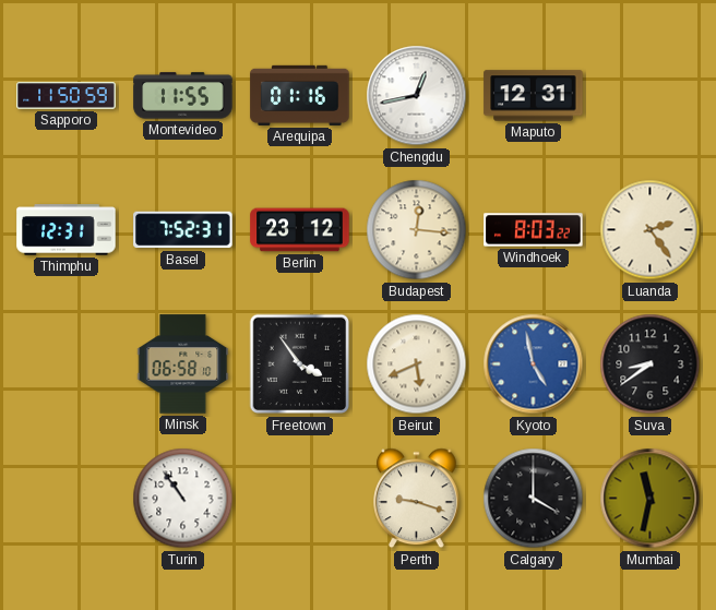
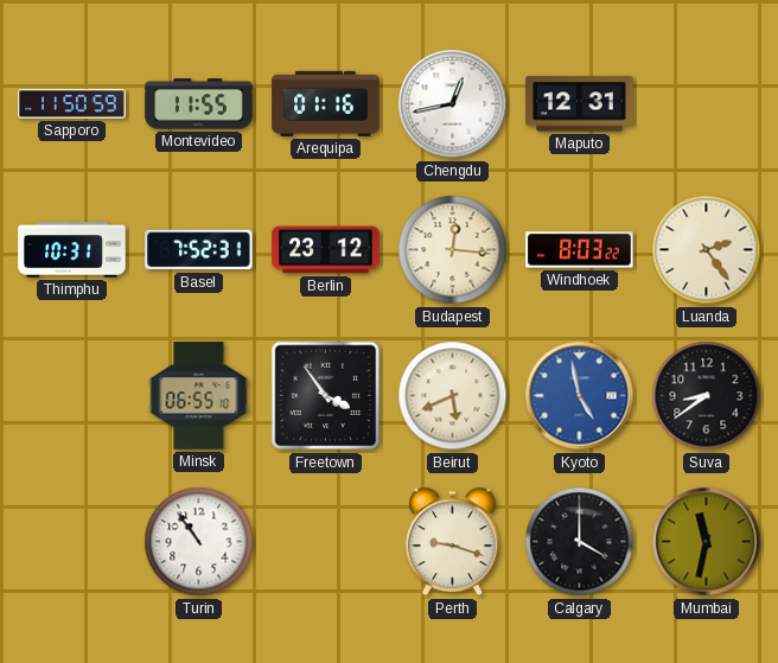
Thimphu: 12:31 -> 10:31 (72, 250)
Minsk: 06:58 -> 06:55 (199, 396)
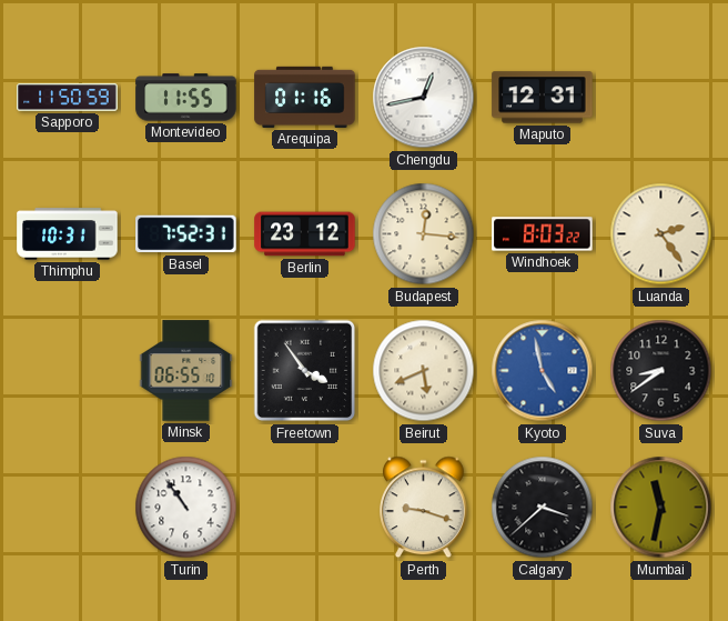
Calgary: 4:00 -> 3:38 (543, 508)
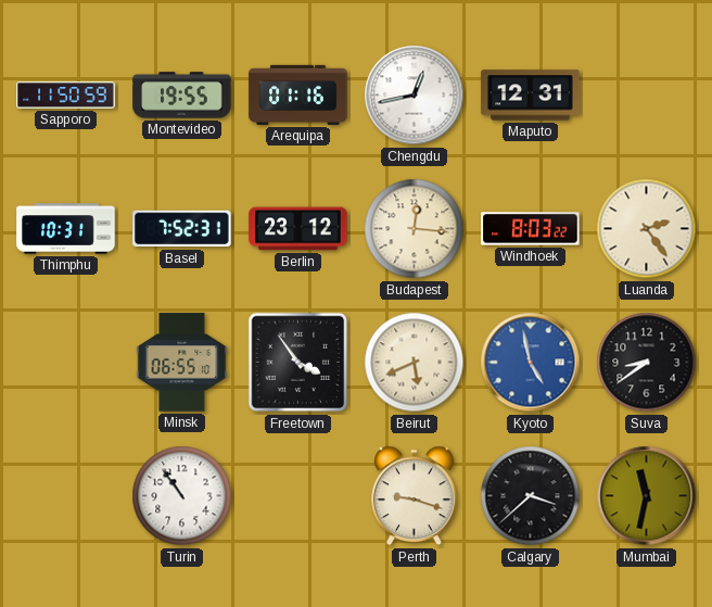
Montevideo: 11:55 -> 19:55 (182, 96)
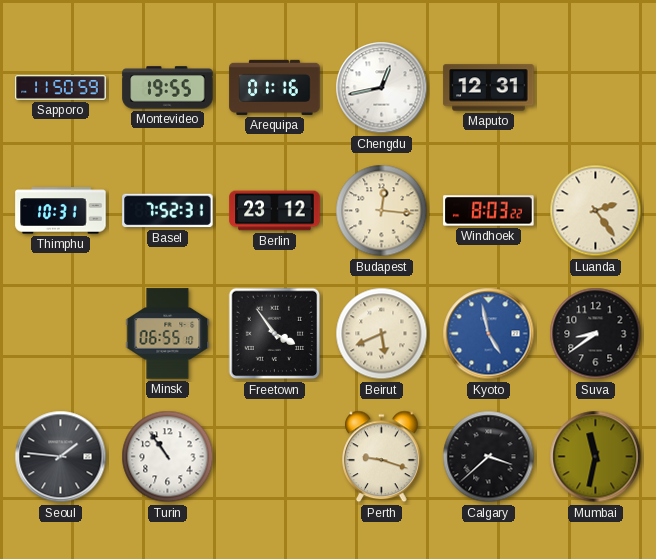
Seoul: none -> 1:46 (61, 457)
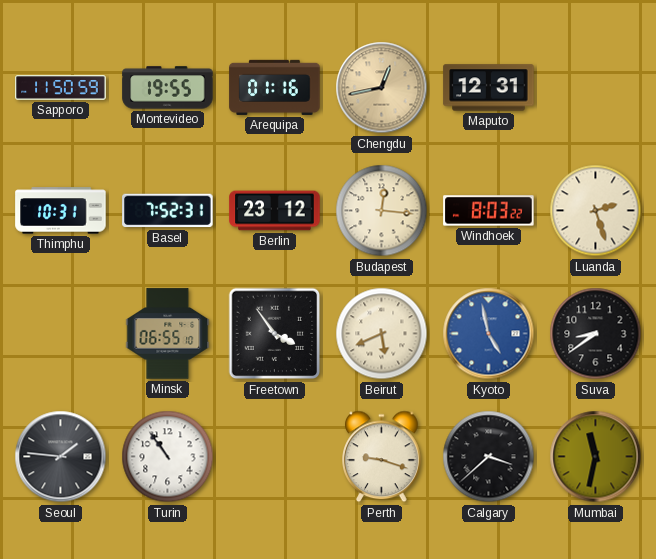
Chengdu dial: white -> champagne (382, 88)
Luanda: 2:24 -> 2:27 (596, 211)
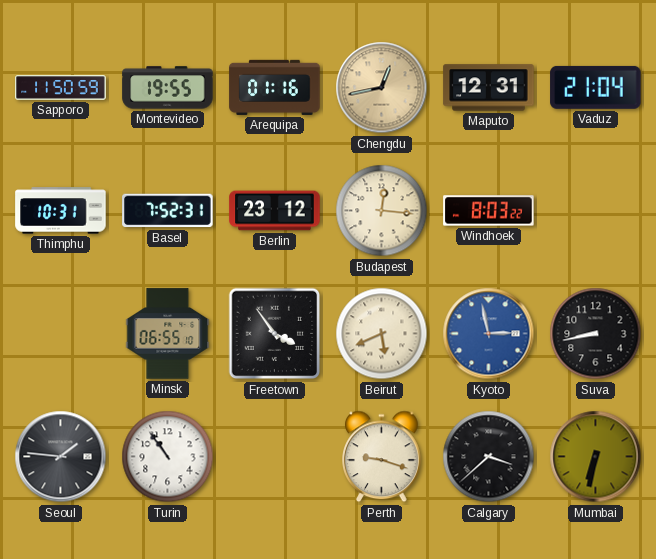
Vaduz: none -> 21:04 (596, 87)
Luanda: 2:27 -> none (596, 211)
Kyoto: 4:58 -> 2:58 (489, 334)
Suva: 8:39 -> 8:43 (596, 334)
Mumbai: 11:32 -> 6:32 (596, 457)
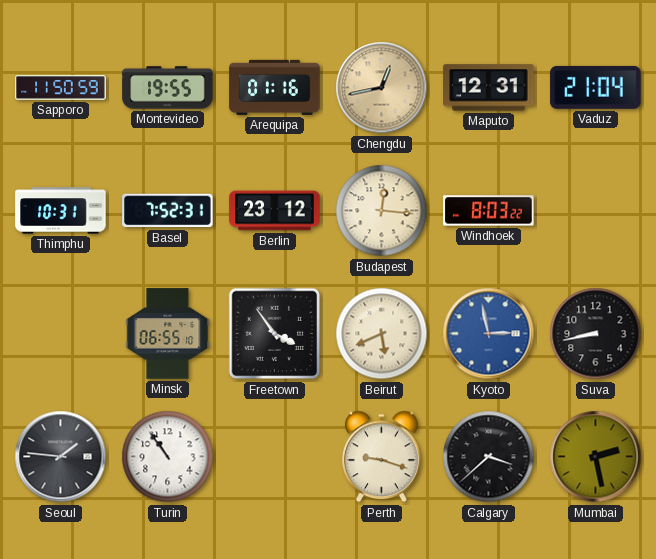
Mumbai: 6:32 -> 2:28 (596, 457)
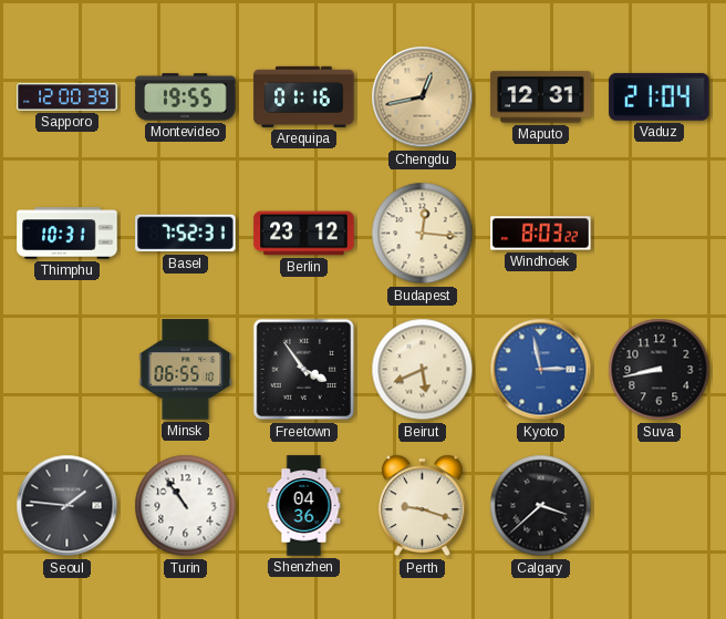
Sapporo: 11:50 -> 12:00 (68, 97)
Shenzhen: none -> 04:36 (304, 506)
Mumbai: 2:28 -> none (596, 457)
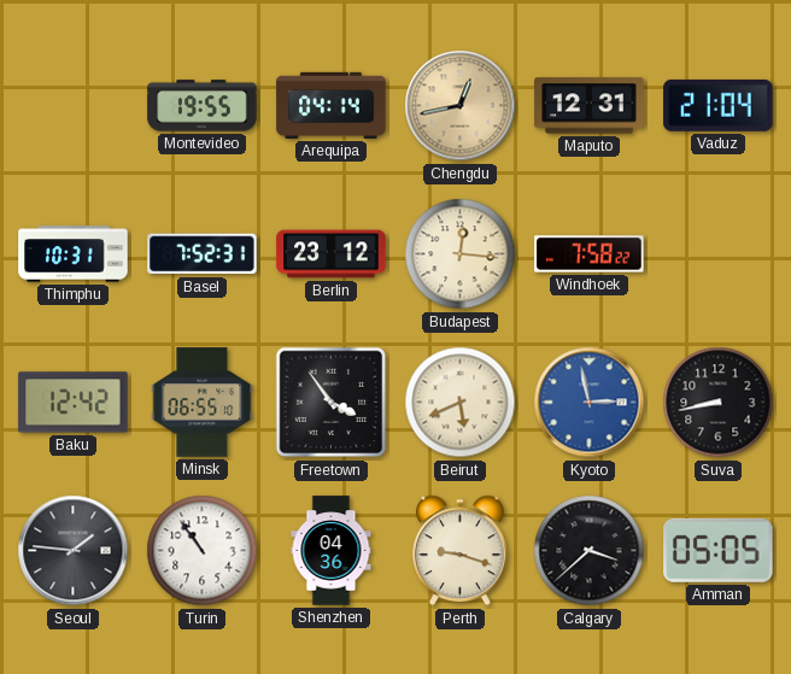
Sapporo: 12:00 -> none (68, 97)
Arequipa: 01:16 -> 04:14 (332, 105)
Windhoek: 8:03 -> 7:58 (590, 254)
Baku: none -> 12:42 (74, 403)
Amman: none -> 05:05 (719, 550)
